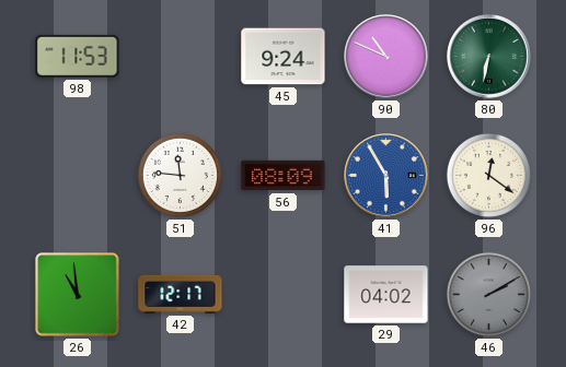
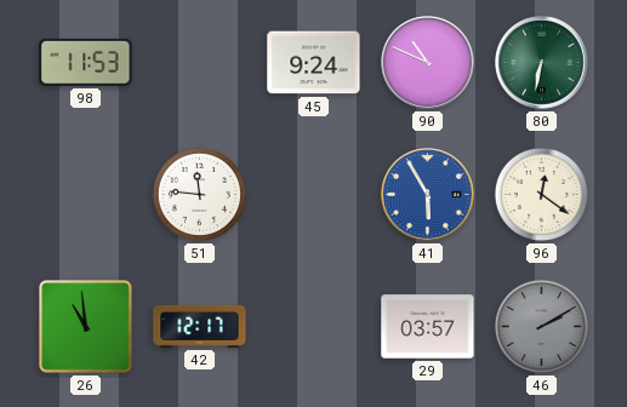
56: 08:09 -> none (284, 176)
29: 04:02 -> 03:57 (428, 327)
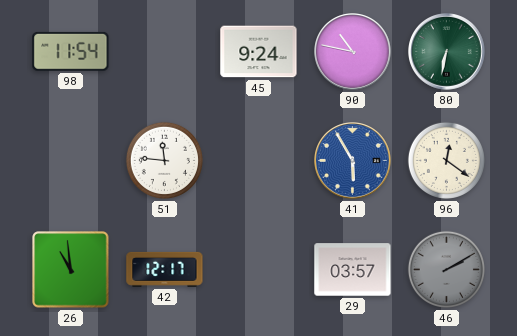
98: 11:53 -> 11:54 (71, 51)
90: 10:49 -> 10:47 (353, 52)
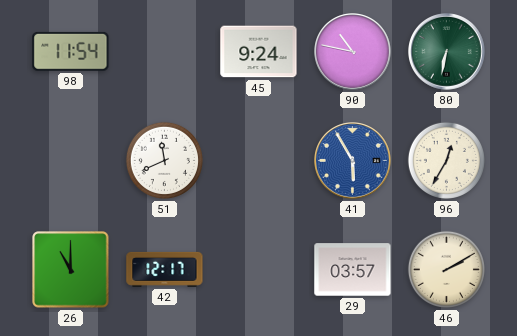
51: 11:46 -> 11:41 (164, 160)
96: 12:21 -> 12:35 (446, 160)
26: 10:59 -> 11:00 (71, 270)
46 dial: grey -> cream (446, 269)
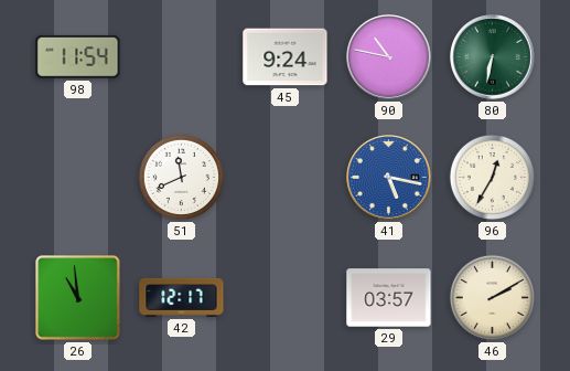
41: 5:55 -> 5:17 (389, 178)
26: 11:00 -> 10:59 (78, 298)
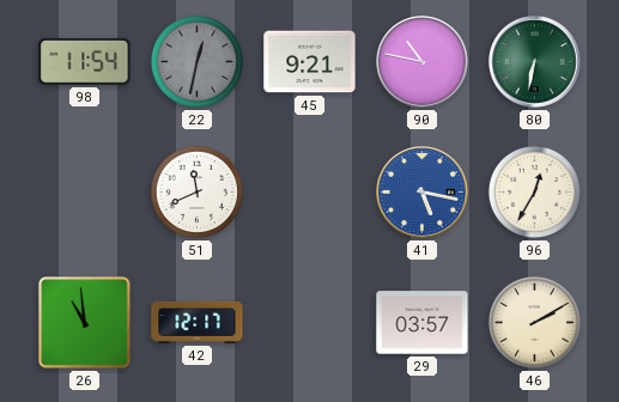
22: none -> 12:32 (196, 61)
45: 9:24 -> 9:21 (310, 62)
